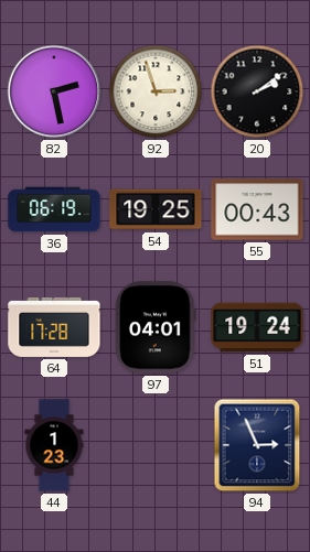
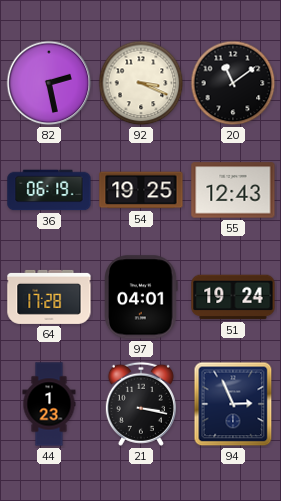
92: 2:57 -> 3:19 (141, 83)
20: 2:09 -> 11:09 (233, 83)
55: 00:43 -> 12:43 (233, 190)
21: none -> 3:17 (141, 404)
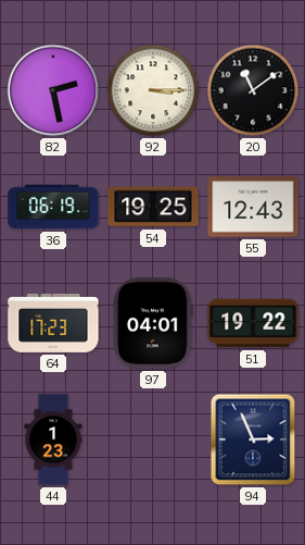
92: 3:19 -> 3:15 (153, 90)
64: 17:28 -> 17:23 (53, 323)
51: 19:24 -> 19:22 (253, 323)
21: 3:17 -> none (141, 404)
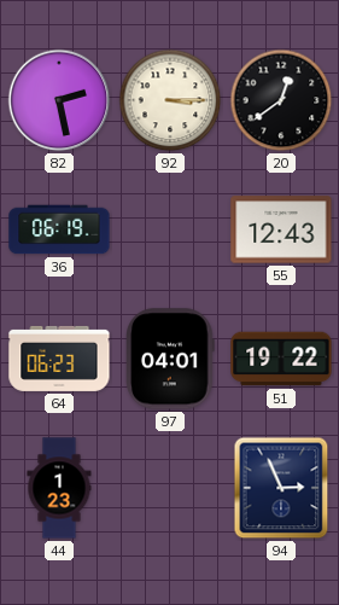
20: 11:09 -> 12:39 (281, 100)
54: 19:25 -> none (153, 207)
64: 17:23 -> 06:23 (59, 359)
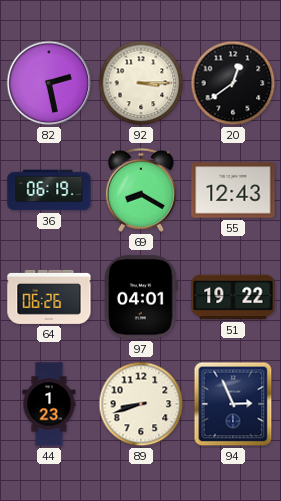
69: none -> 8:20 (141, 190)
64: 06:23 -> 06:26 (49, 297)
89: none -> 8:42 (141, 404)
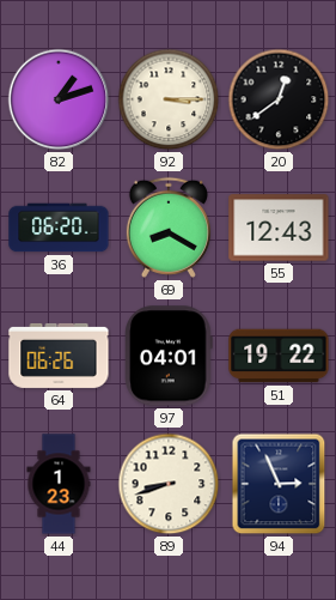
82: 2:28 -> 1:12 (59, 99)
36: 06:19 -> 06:20 (59, 228)
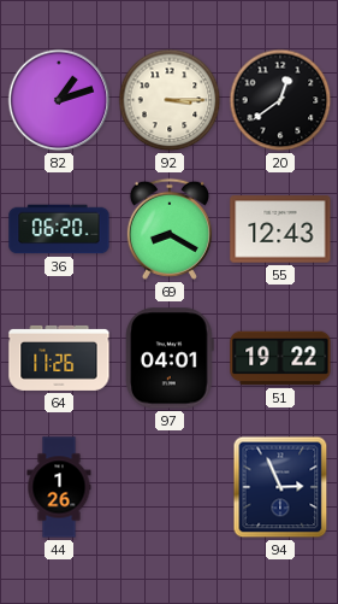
64: 06:26 -> 11:26 (59, 358)
44: 1:23 -> 1:26 (59, 487)
89: 8:42 -> none (169, 484)
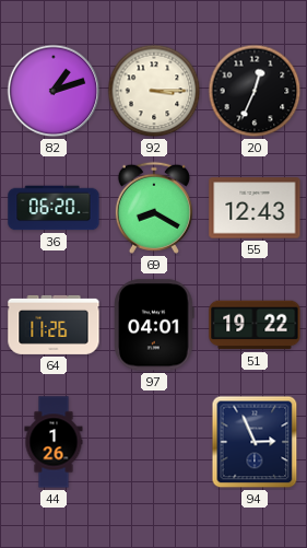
20: 12:39 -> 12:34 (255, 91)
